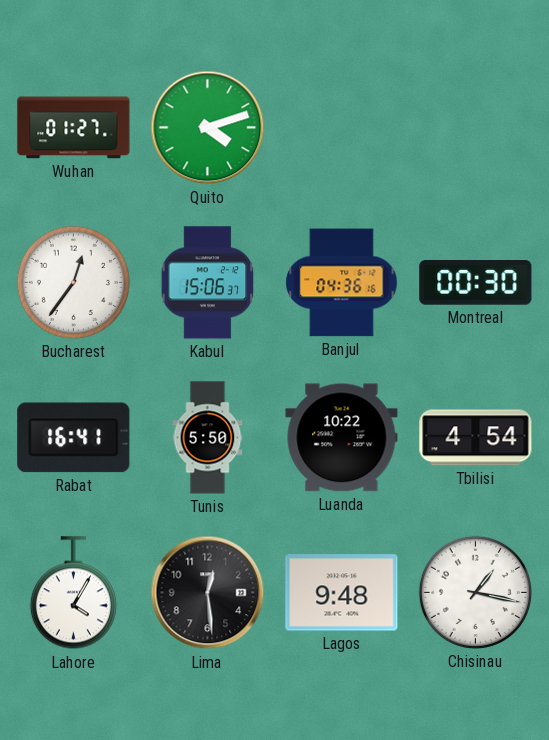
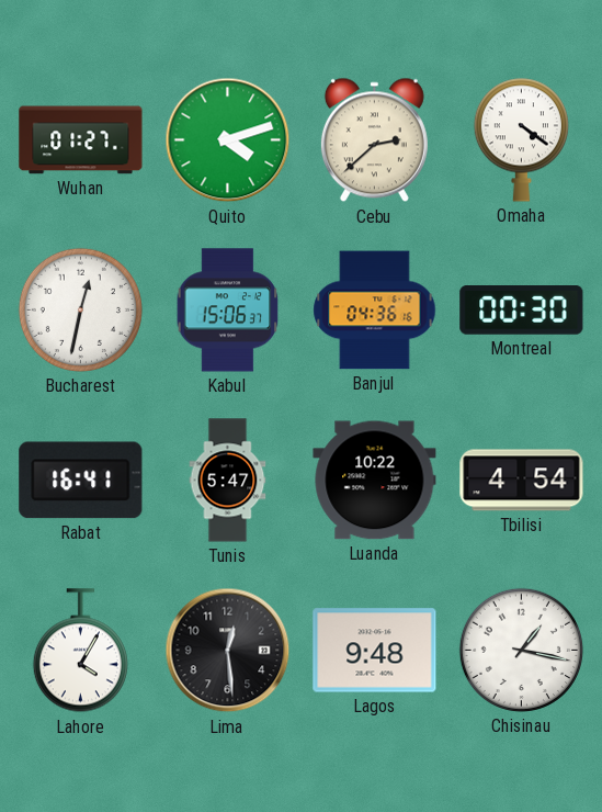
Cebu: none -> 2:38 (374, 140)
Omaha: none -> 4:21 (521, 139)
Bucharest: 12:36 -> 12:32 (80, 309)
Tunis: 5:50 -> 5:47 (228, 481)
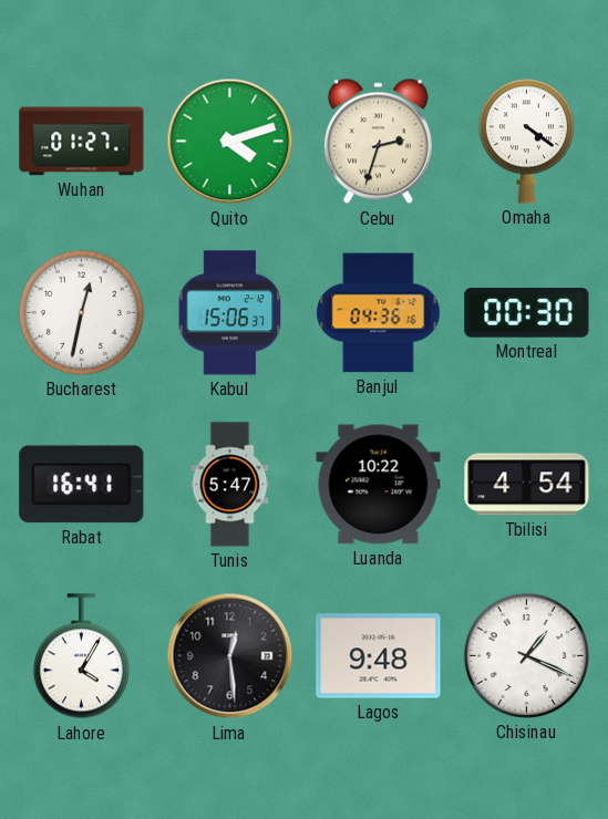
Cebu: 2:38 -> 2:33 (378, 142)
Chisinau: 1:17 -> 1:19 (526, 655)
